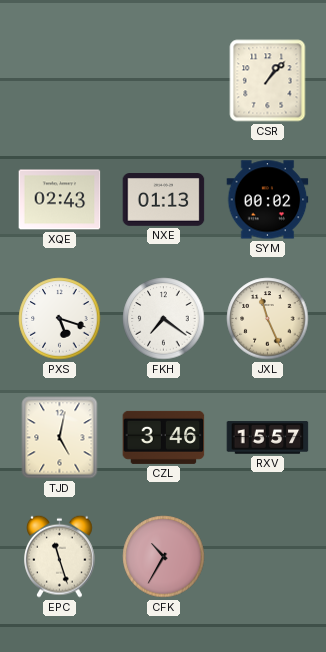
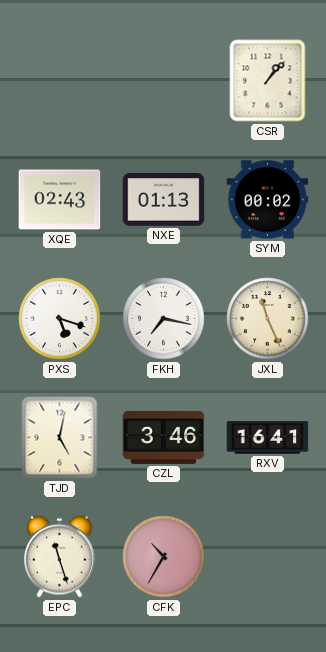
FKH: 7:21 -> 7:17 (164, 319)
RXV: 15:57 -> 16:41 (268, 438)
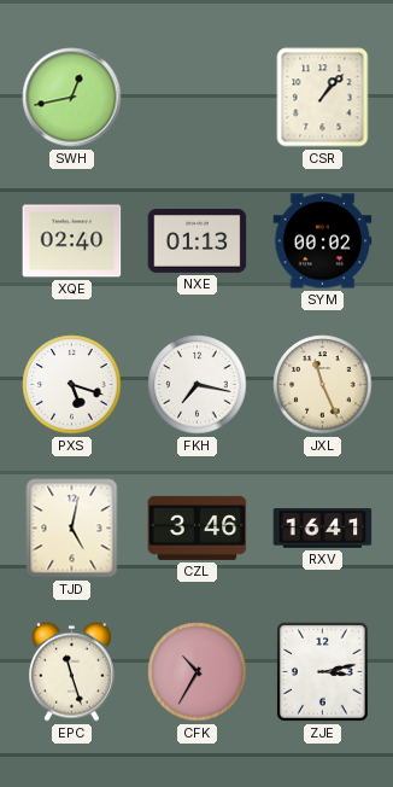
SWH: none -> 12:43 (72, 98)
XQE: 02:43 -> 02:40 (72, 241)
ZJE: none -> 3:13 (323, 672)
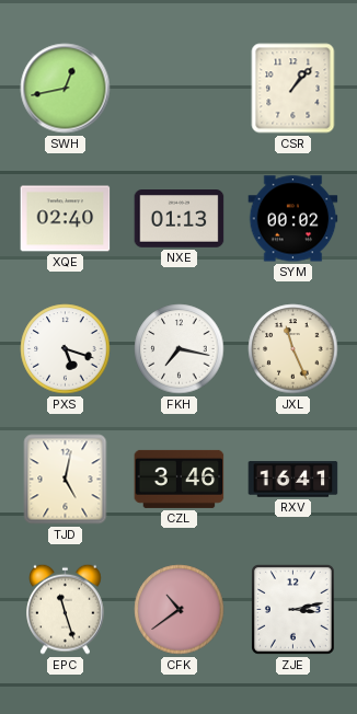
CFK: 10:35 -> 10:39 (180, 610)
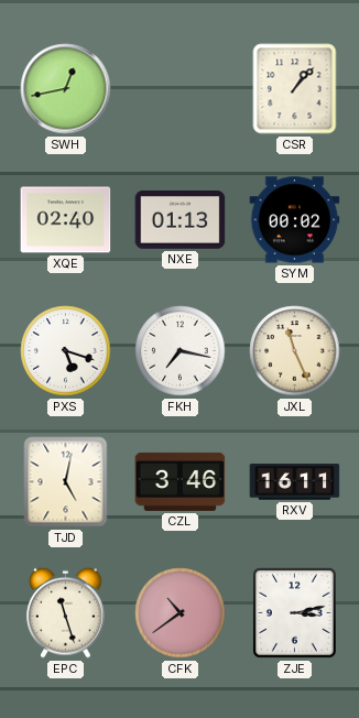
RXV: 16:41 -> 16:11 (295, 482)
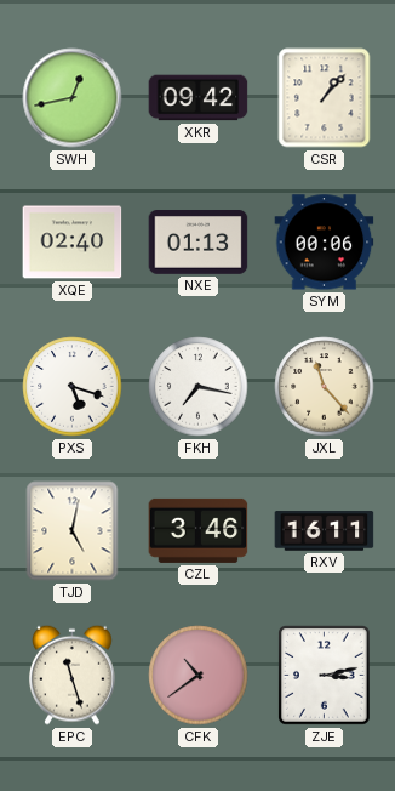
XKR: none -> 09:42 (199, 98)
SYM: 00:02 -> 00:06 (325, 243)
JXL: 11:26 -> 11:23 (325, 387)
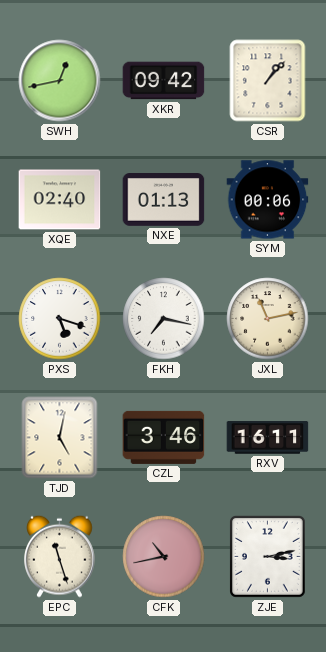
JXL: 11:23 -> 11:13 (268, 319)
CFK: 10:39 -> 10:43 (164, 557)
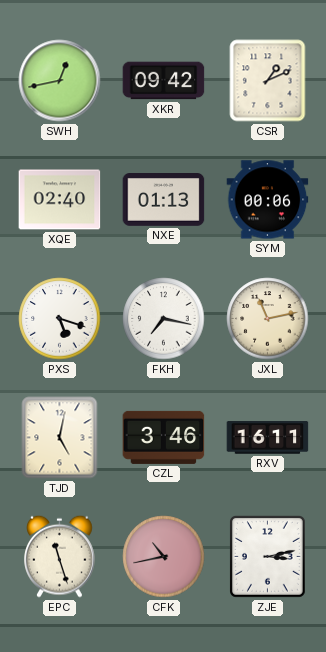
CSR: 1:07 -> 1:11 (268, 81)
